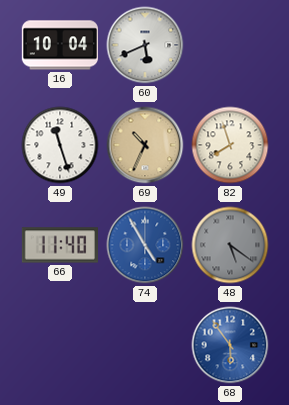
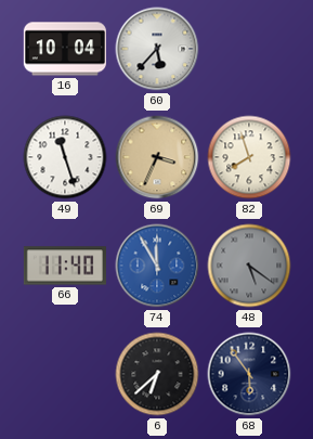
60: 5:41 -> 5:37 (157, 49)
69: 10:34 -> 3:34 (157, 157)
74: 4:55 -> 11:55 (157, 266)
6: none -> 6:38 (157, 374)
68 dial: blue -> navy (249, 374)
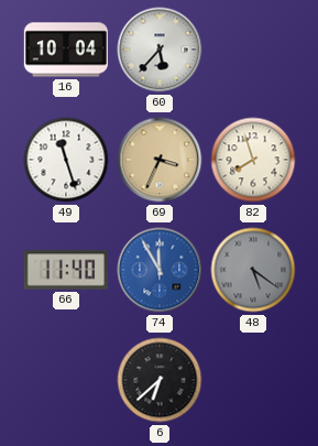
68: 5:54 -> none (249, 374)
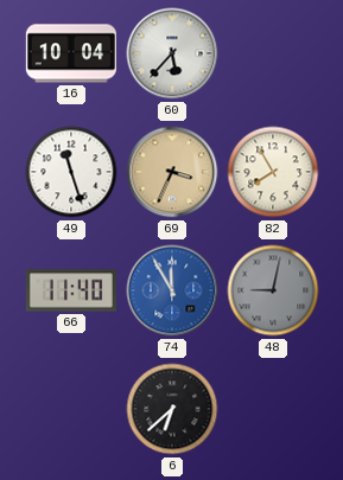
82: 7:57 -> 7:55 (273, 172)
48: 5:21 -> 9:02 (273, 290)
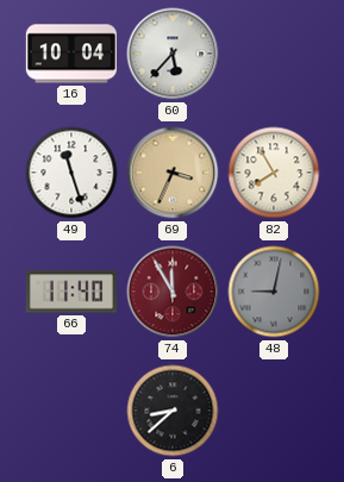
74 dial: blue -> burgundy (173, 292)
6: 6:38 -> 8:38 (173, 411)
